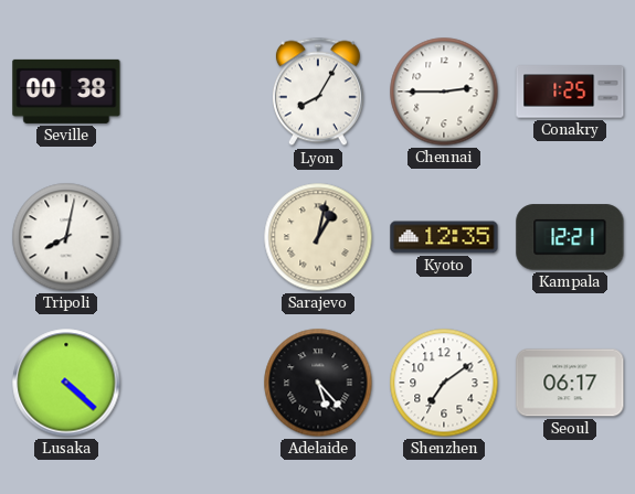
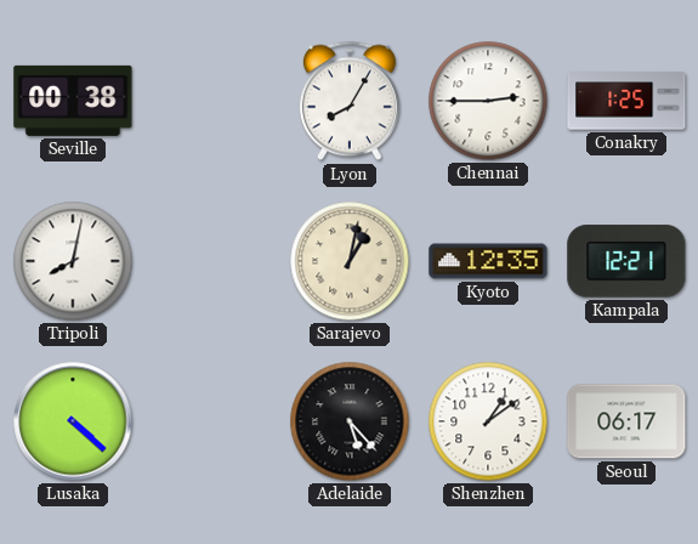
Shenzhen: 7:09 -> 1:09 (488, 421)
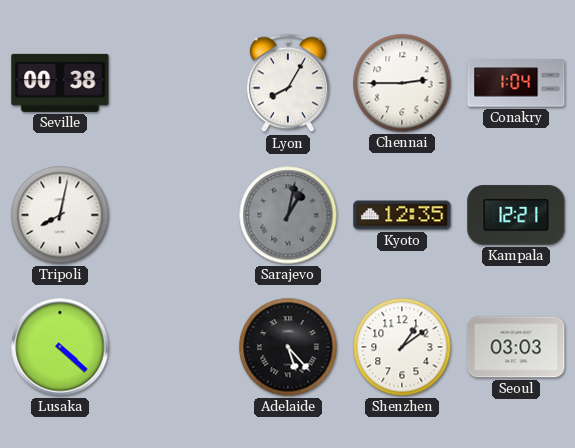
Conakry: 1:25 -> 1:04 (516, 83)
Sarajevo dial: cream -> grey (288, 215)
Seoul: 06:17 -> 03:03 (516, 347)
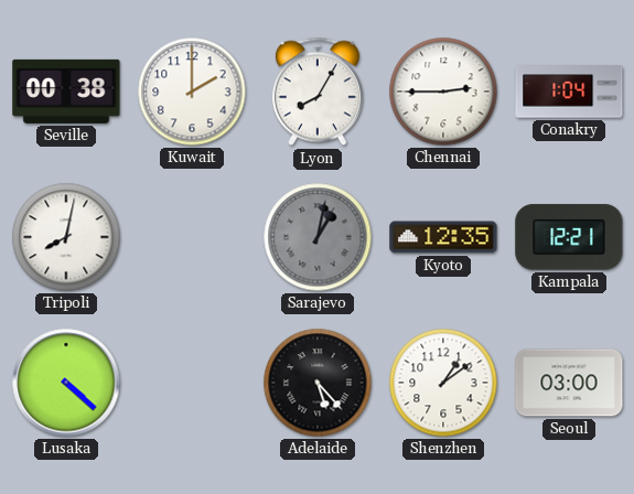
Kuwait: none -> 2:00 (192, 92)
Seoul: 03:03 -> 03:00 (569, 383)
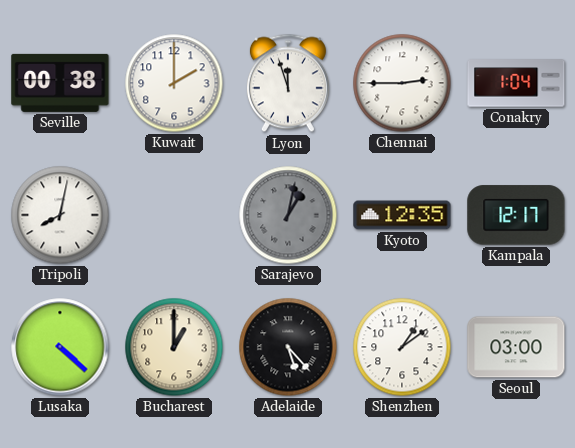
Lyon: 8:05 -> 11:57 (288, 83)
Kampala: 12:21 -> 12:17 (516, 215)
Bucharest: none -> 1:00 (174, 347)
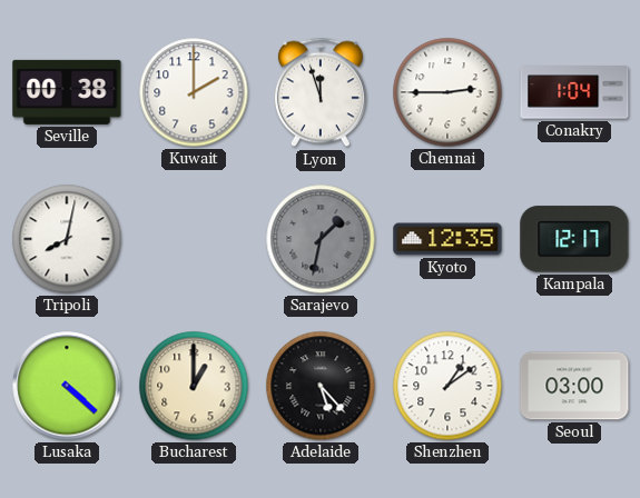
Sarajevo: 1:02 -> 1:32 (321, 239)
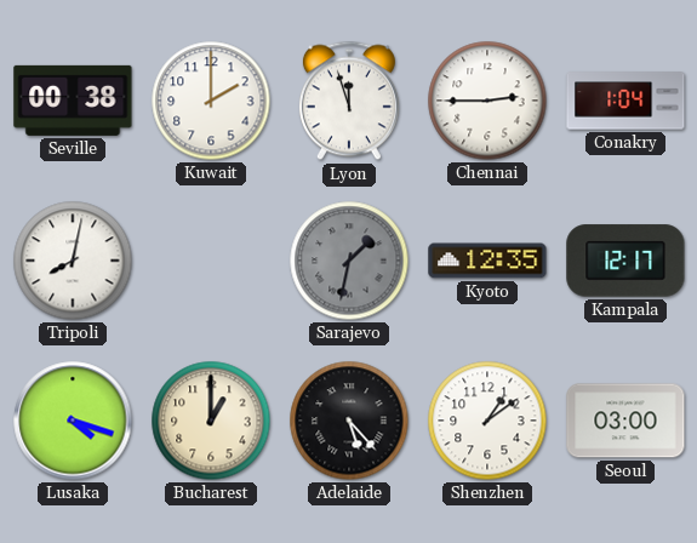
Lusaka: 4:22 -> 4:18 (73, 421)
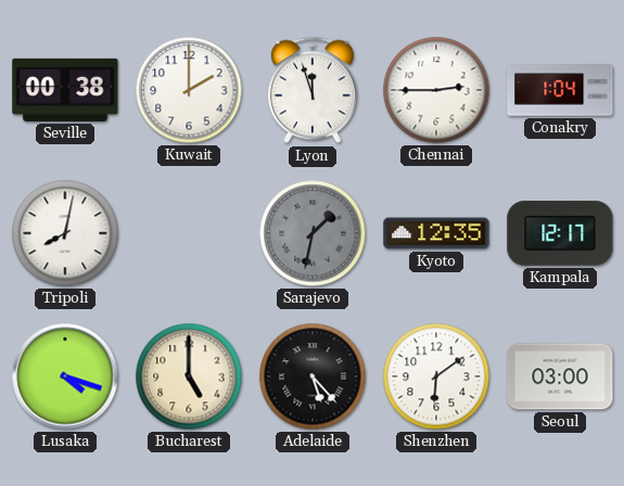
Bucharest: 1:00 -> 5:00 (189, 376)
Shenzhen: 1:09 -> 6:09 (436, 376)
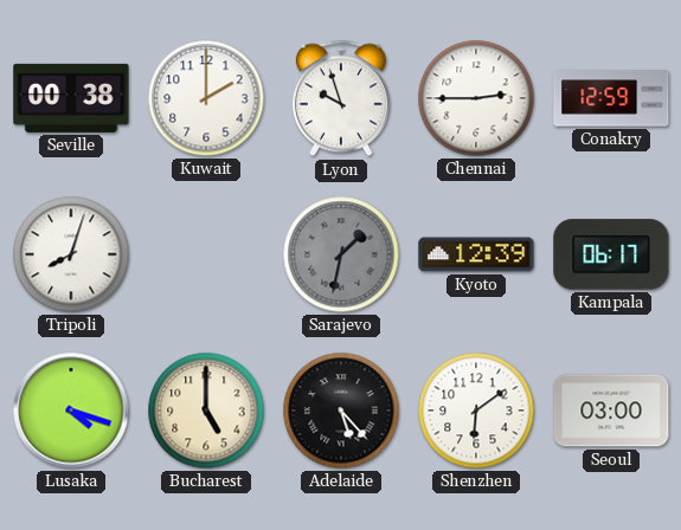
Lyon: 11:57 -> 9:57 (341, 98)
Conakry: 1:04 -> 12:59 (611, 98)
Tripoli: 8:02 -> 8:03 (71, 254)
Kyoto: 12:35 -> 12:39 (476, 254)
Kampala: 12:17 -> 06:17 (611, 254)
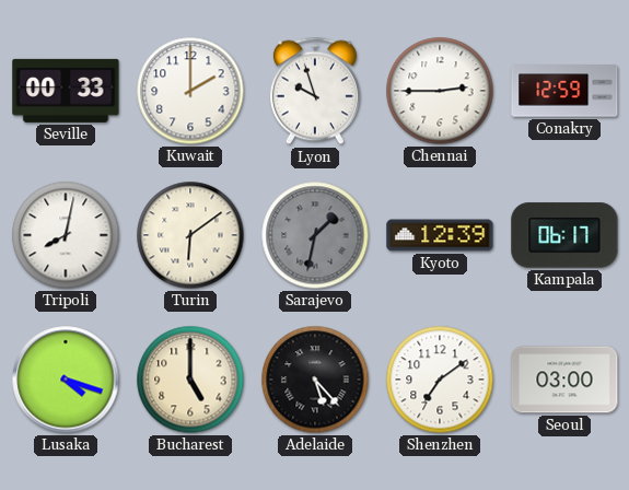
Seville: 00:38 -> 00:33 (66, 91)
Tripoli: 8:03 -> 8:02 (66, 235)
Turin: none -> 6:09 (190, 235)
Shenzhen: 6:09 -> 7:09 (440, 380)
